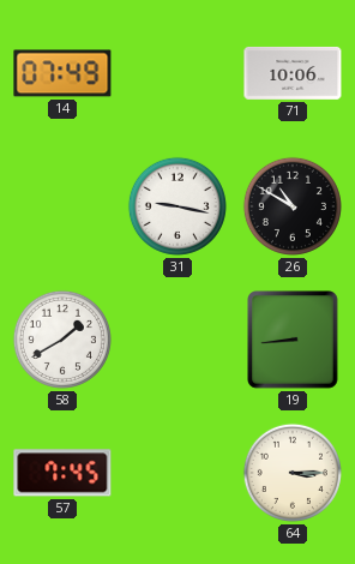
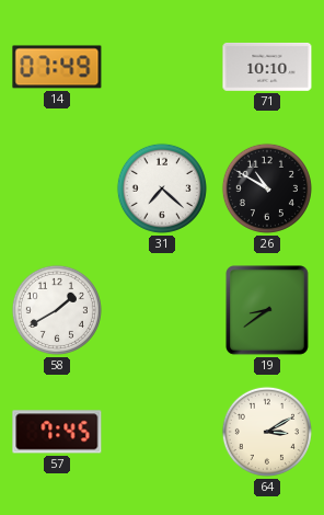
71: 10:06 -> 10:10 (267, 67)
31: 9:17 -> 7:22 (162, 188)
19: 8:44 -> 8:39 (268, 311)
64: 3:15 -> 3:10 (267, 432)
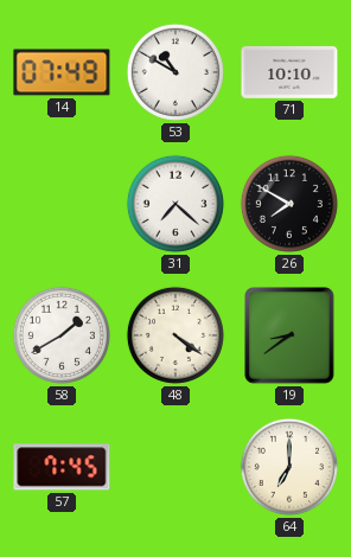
53: none -> 10:50 (175, 72)
26: 10:50 -> 7:50 (289, 204)
48: none -> 4:21 (175, 335)
64: 3:10 -> 7:00 (289, 467)
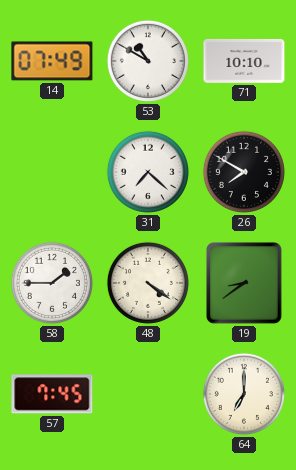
58: 1:40 -> 1:45 (52, 283)
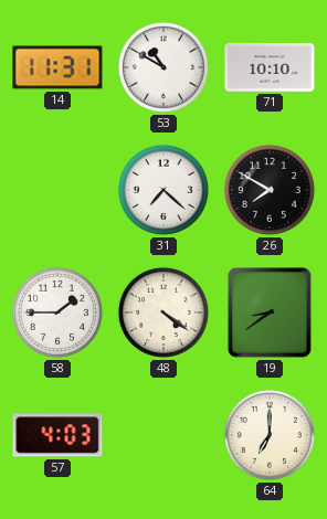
14: 07:49 -> 11:31 (57, 67)
57: 7:45 -> 4:03 (57, 435)
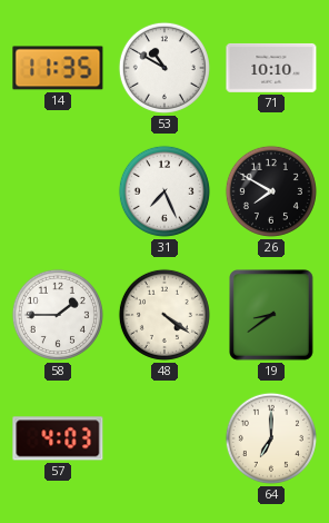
14: 11:31 -> 11:35 (58, 68)
31: 7:22 -> 7:26 (164, 191)
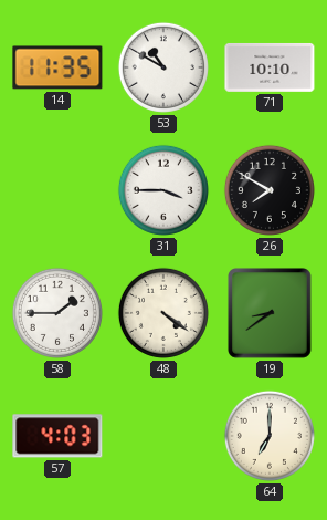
31: 7:26 -> 3:45 (163, 190)
